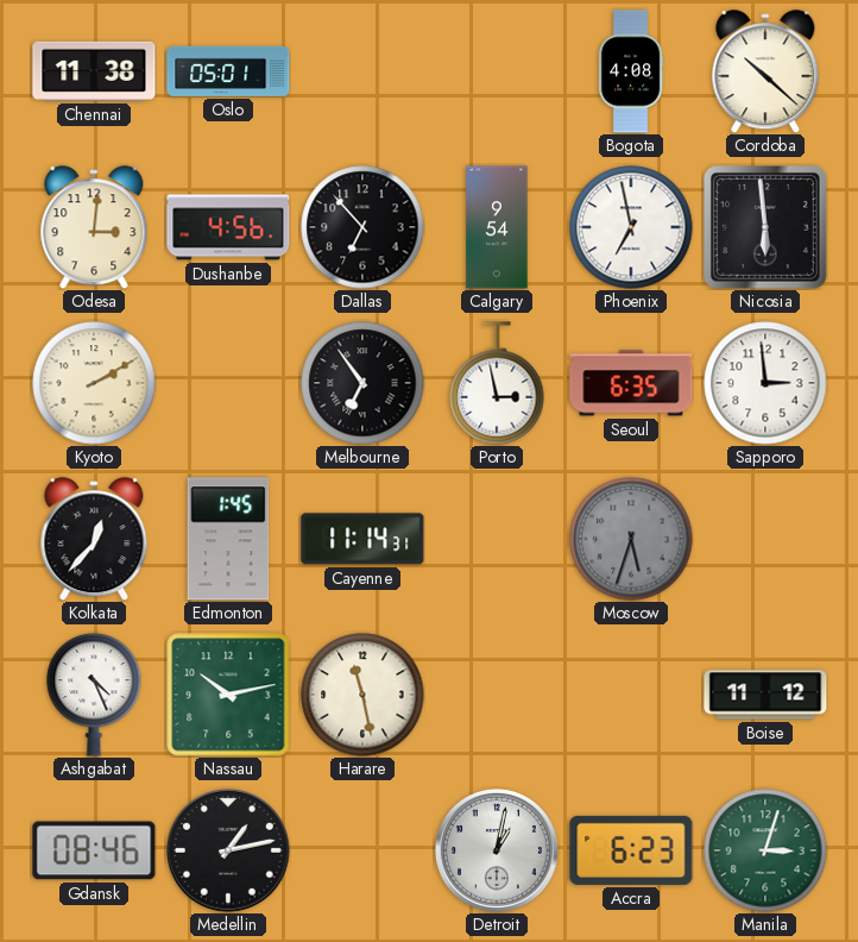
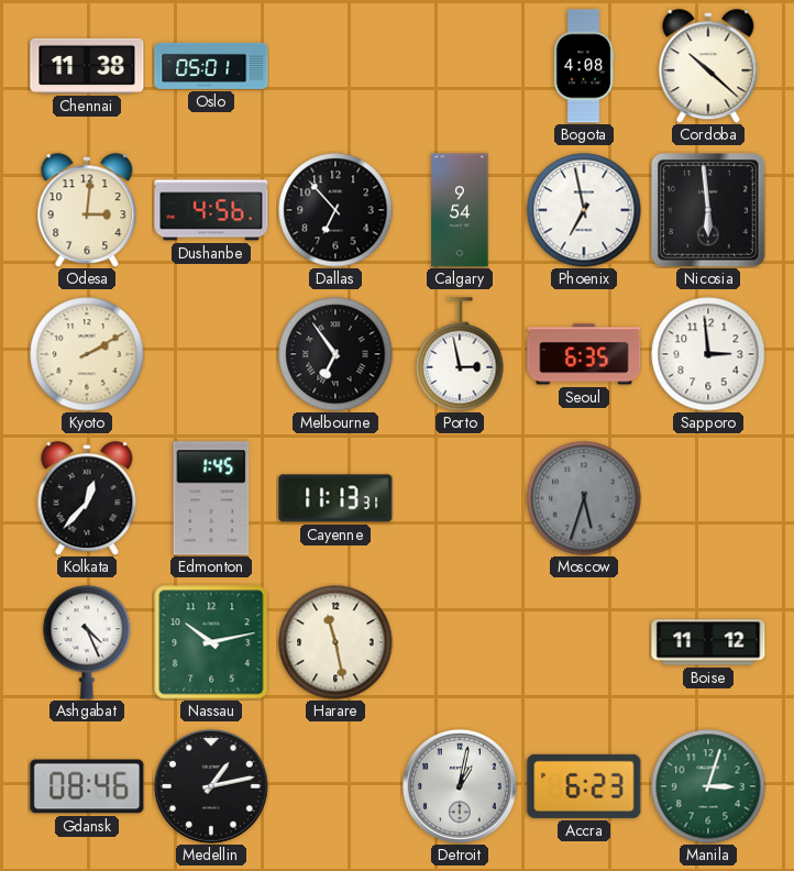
Cayenne: 11:14 -> 11:13 (335, 498)
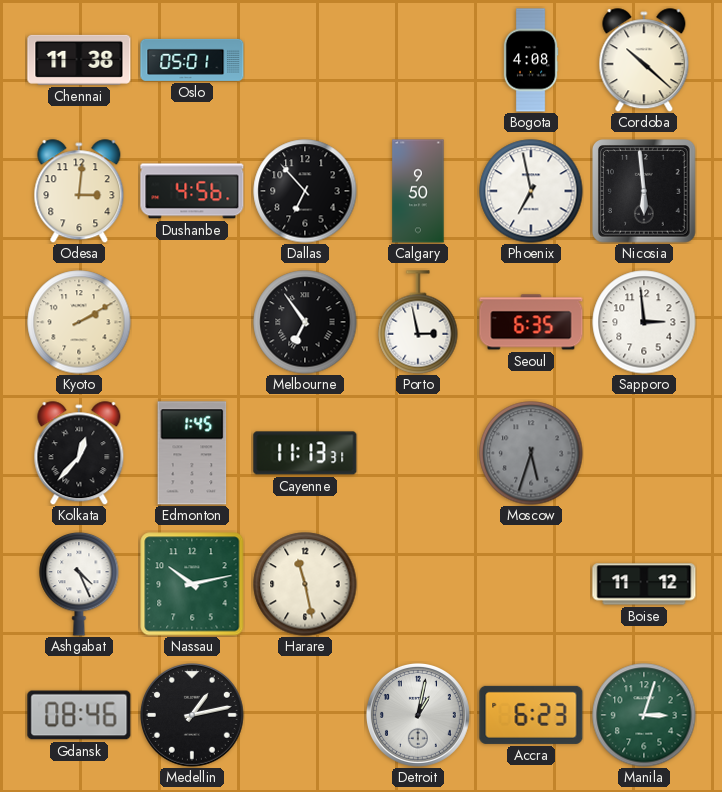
Calgary: 9:54 -> 9:50 (418, 191)
